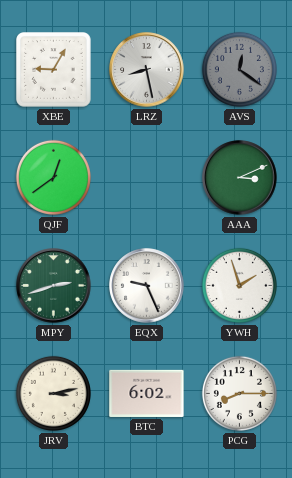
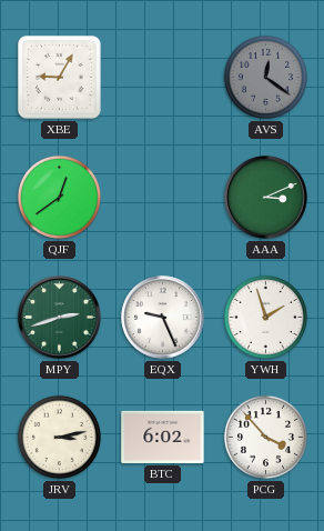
LRZ: 8:28 -> none (147, 70)
PCG: 8:15 -> 3:53 (265, 437)
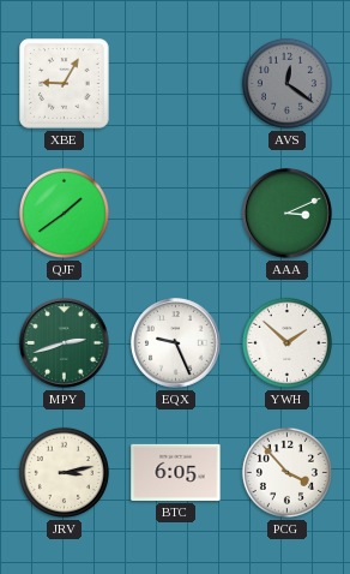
QJF: 12:39 -> 1:39 (64, 213)
YWH: 1:57 -> 1:52 (286, 342)
BTC: 6:02 -> 6:05 (176, 472)
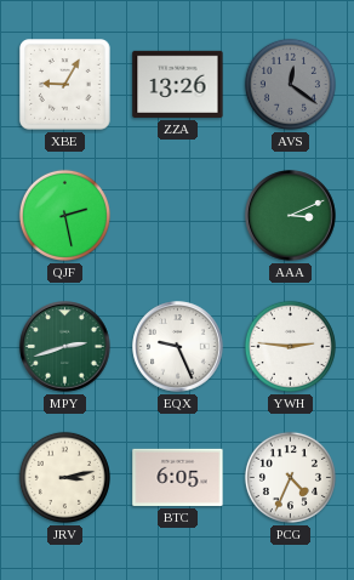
ZZA: none -> 13:26 (178, 84)
QJF: 1:39 -> 2:28 (64, 215)
YWH: 1:52 -> 2:46 (290, 346)
PCG: 3:53 -> 4:34 (290, 477)
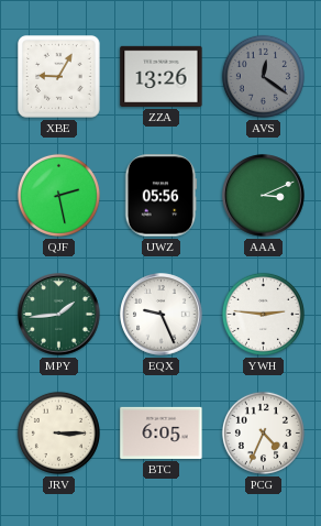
UWZ: none -> 05:56 (160, 196)
MPY: 2:42 -> 1:44 (59, 315)
JRV: 3:13 -> 3:15 (58, 432)
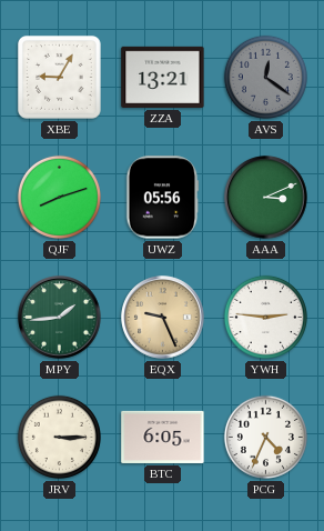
ZZA: 13:26 -> 13:21 (163, 77)
QJF: 2:28 -> 8:12 (59, 197)
EQX dial: white -> champagne (163, 318)
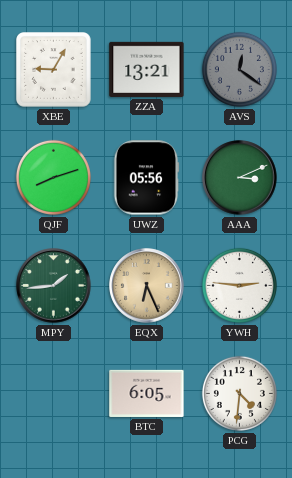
EQX: 9:26 -> 6:26 (147, 286)
JRV: 3:15 -> none (59, 437)
PCG: 4:34 -> 4:31 (239, 393)
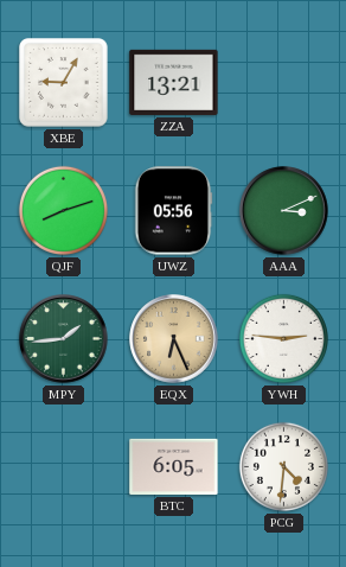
AVS: 12:21 -> none (239, 69)
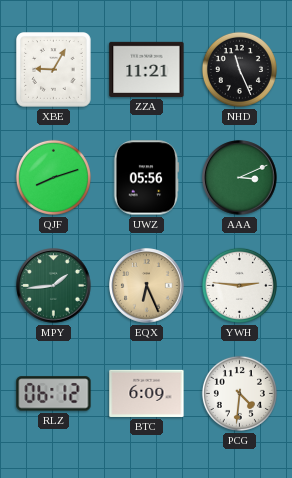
ZZA: 13:21 -> 11:21 (147, 69)
NHD: none -> 11:26 (239, 69)
RLZ: none -> 06:12 (54, 394)
BTC: 6:05 -> 6:09 (147, 393)
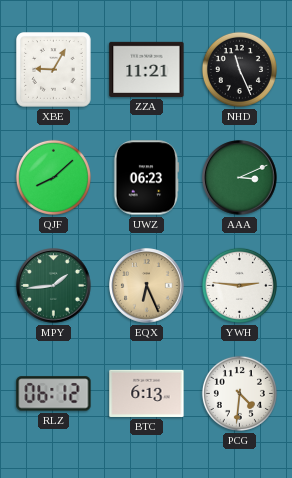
QJF: 8:12 -> 8:08 (53, 177)
UWZ: 05:56 -> 06:23 (146, 178)
BTC: 6:09 -> 6:13 (147, 393)
